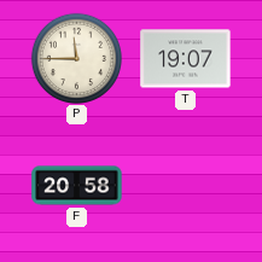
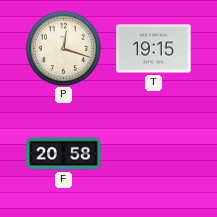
P: 11:45 -> 12:18 (63, 48)
T: 19:07 -> 19:15 (154, 49)
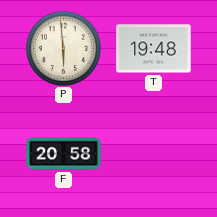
P: 12:18 -> 5:59 (63, 48)
T: 19:15 -> 19:48 (154, 49)
